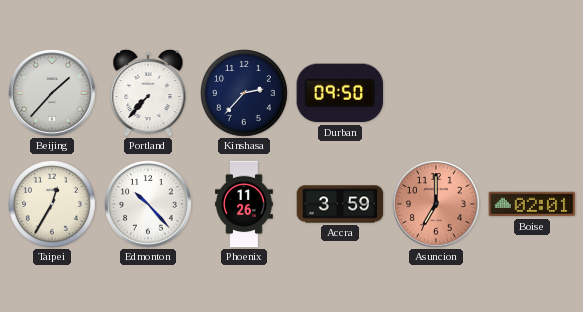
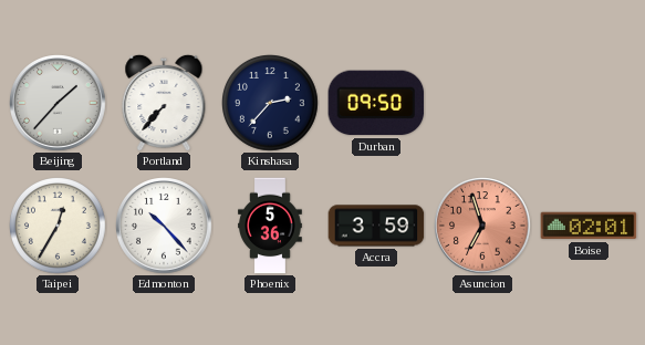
Phoenix: 11:26 -> 5:36 (270, 226)
Asuncion: 7:00 -> 6:57 (482, 226)
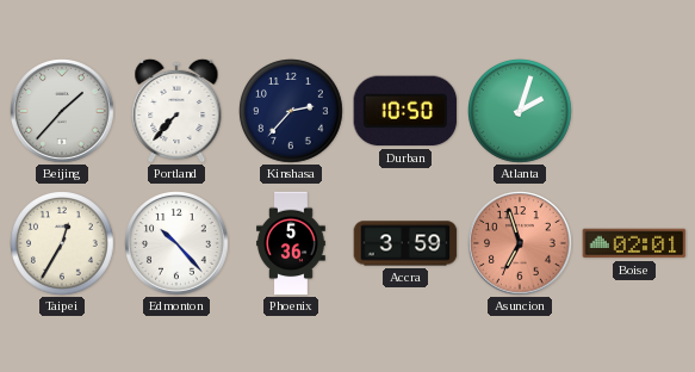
Durban: 09:50 -> 10:50 (405, 111)
Atlanta: none -> 2:03 (521, 112)
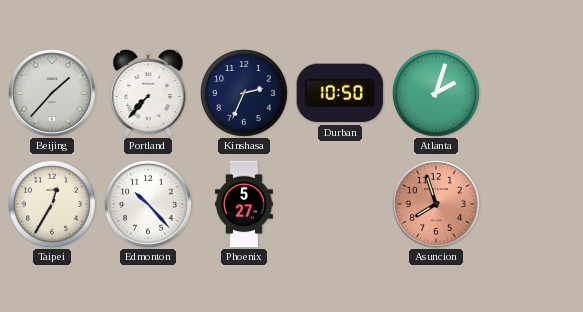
Kinshasa: 2:37 -> 2:34 (245, 94)
Phoenix: 5:36 -> 5:27 (244, 204)
Accra: 3:59 -> none (405, 243)
Asuncion: 6:57 -> 7:57 (436, 204)
Boise: 02:01 -> none (634, 243)
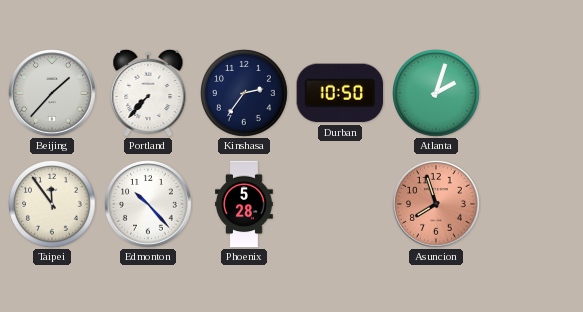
Kinshasa: 2:34 -> 2:36 (245, 94)
Taipei: 12:35 -> 11:54 (53, 205)
Phoenix: 5:27 -> 5:28 (244, 204)
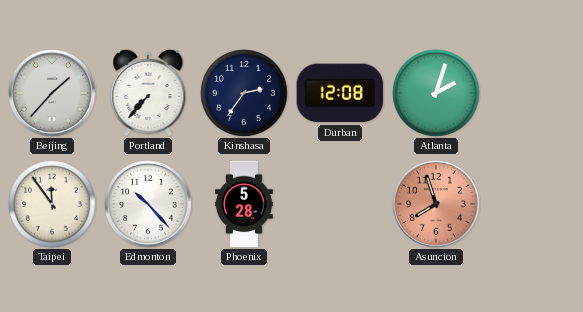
Durban: 10:50 -> 12:08 (340, 93)
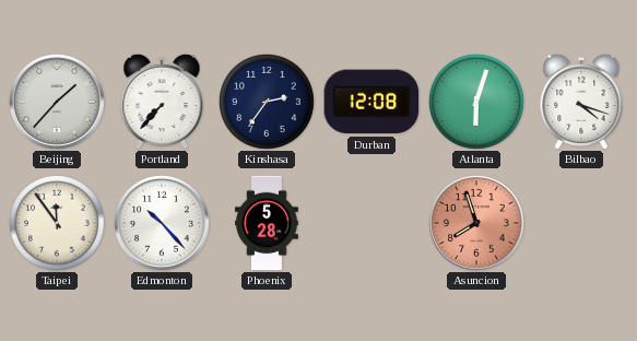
Atlanta: 2:03 -> 6:03 (477, 103)
Bilbao: none -> 4:18 (581, 102)
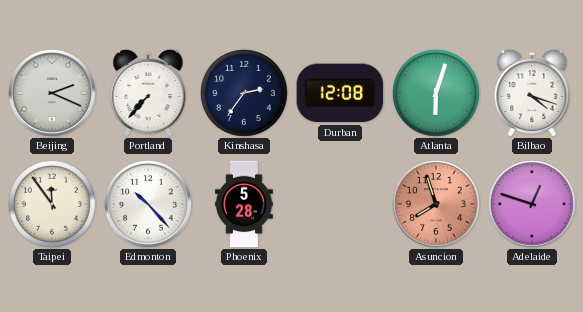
Beijing: 1:37 -> 2:19 (52, 93)
Adelaide: none -> 12:48 (532, 204)
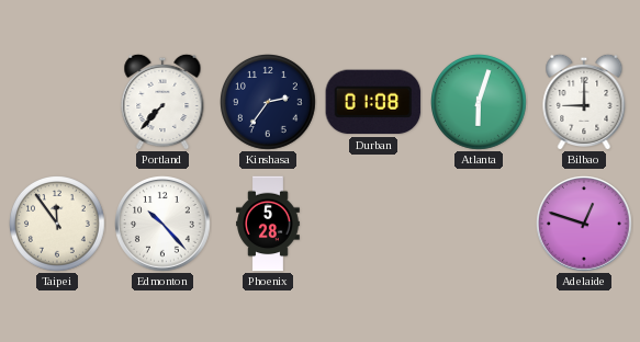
Beijing: 2:19 -> none (52, 93)
Durban: 12:08 -> 01:08 (373, 102)
Bilbao: 4:18 -> 9:00 (584, 102)
Asuncion: 7:57 -> none (436, 204)
